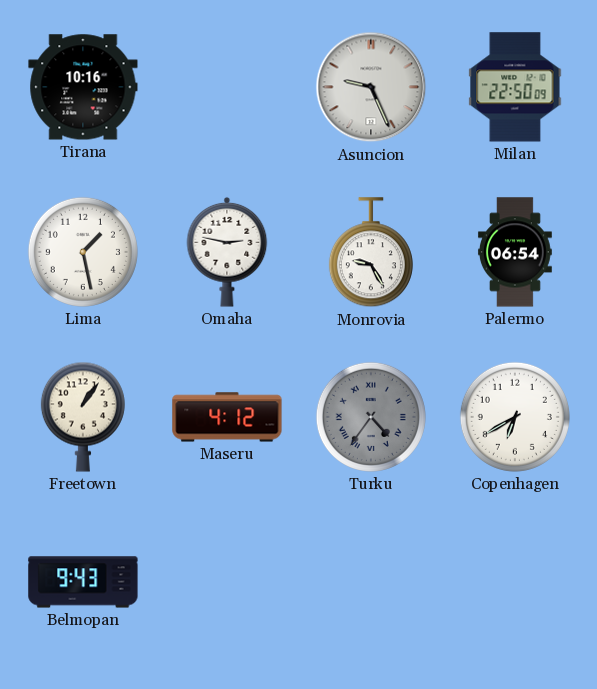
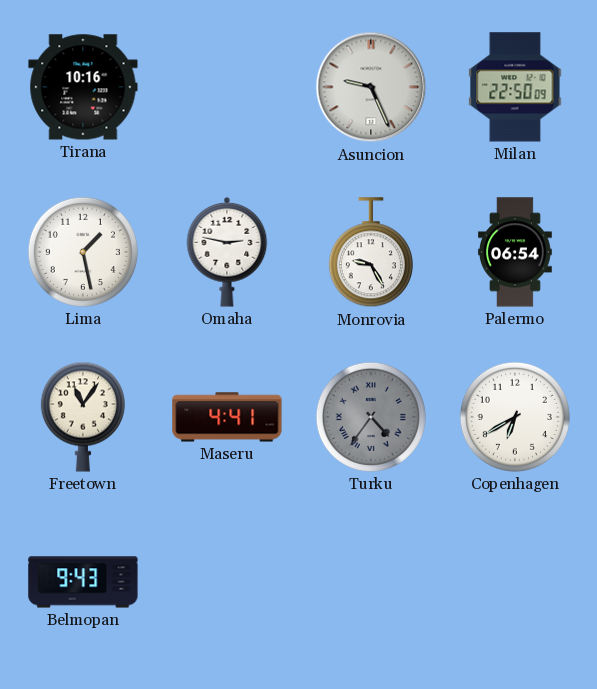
Freetown: 1:06 -> 11:06 (83, 417)
Maseru: 4:12 -> 4:41 (227, 417)
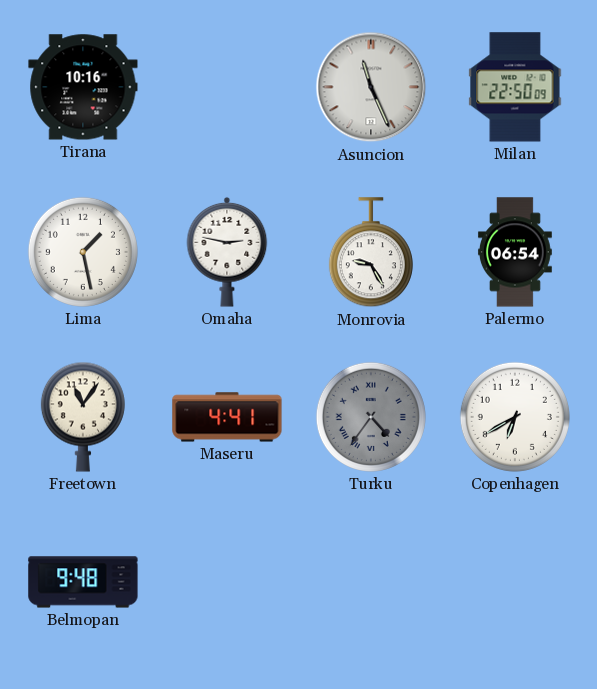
Asuncion: 9:26 -> 11:26 (371, 87)
Belmopan: 9:43 -> 9:48 (83, 582)
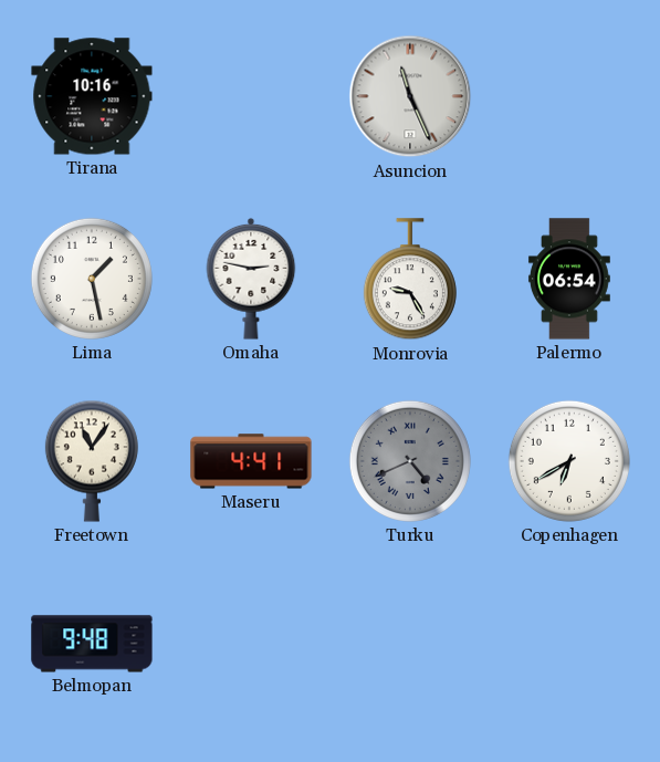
Milan: 22:50 -> none (515, 87)
Turku: 4:36 -> 4:41 (410, 461)
